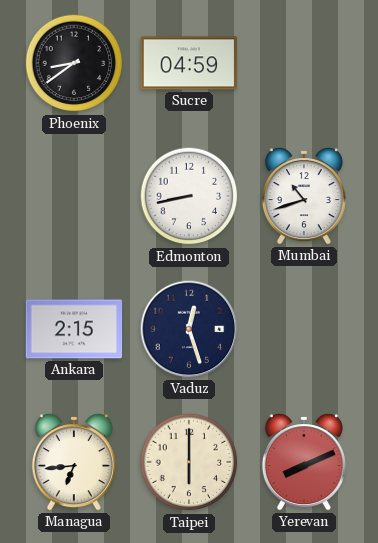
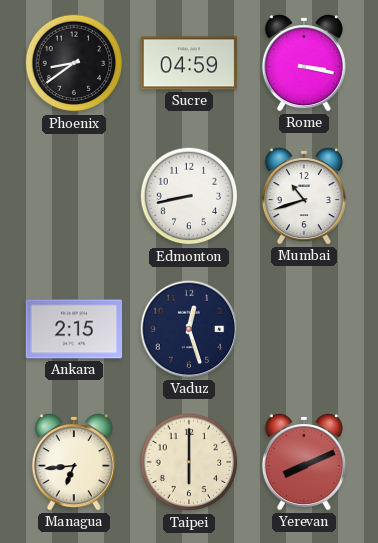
Rome: none -> 3:17 (304, 63)
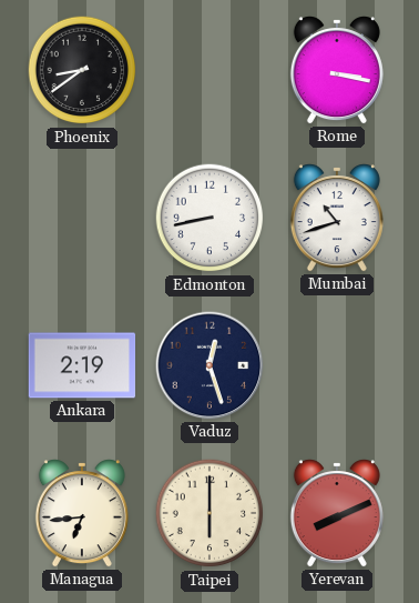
Sucre: 04:59 -> none (189, 63)
Ankara: 2:15 -> 2:19 (82, 365)
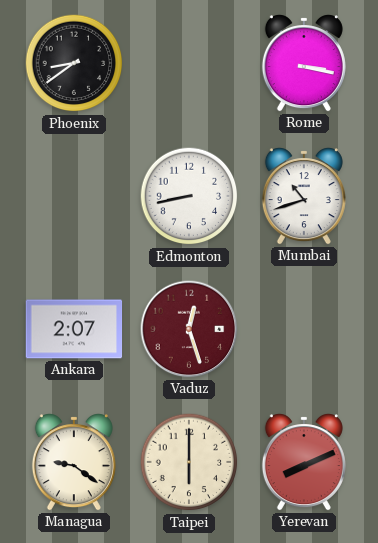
Ankara: 2:19 -> 2:07 (74, 329)
Vaduz dial: navy -> burgundy (189, 329)
Managua: 6:44 -> 9:21 (74, 462)
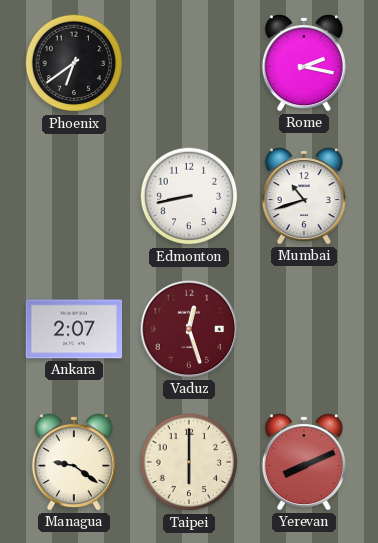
Phoenix: 8:39 -> 6:39 (74, 63)
Rome: 3:17 -> 2:17 (304, 63)
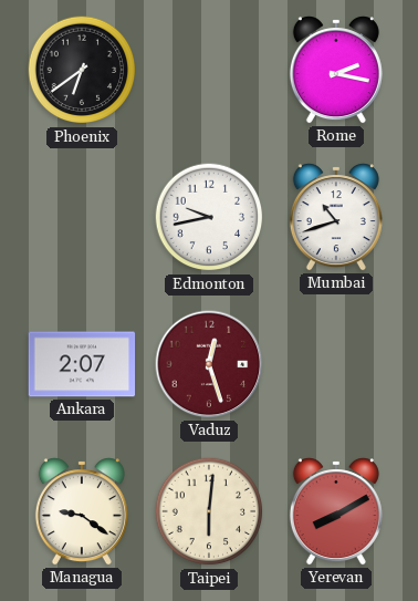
Edmonton: 8:43 -> 9:43 (209, 217)
Taipei: 6:00 -> 6:01 (209, 511)
Yerevan: 8:11 -> 8:10 (336, 511)
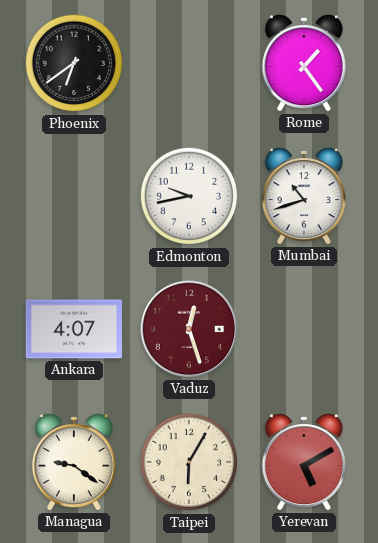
Rome: 2:17 -> 1:24 (304, 63)
Ankara: 2:07 -> 4:07 (74, 329)
Taipei: 6:01 -> 6:05 (189, 462)
Yerevan: 8:10 -> 5:10 (304, 462)
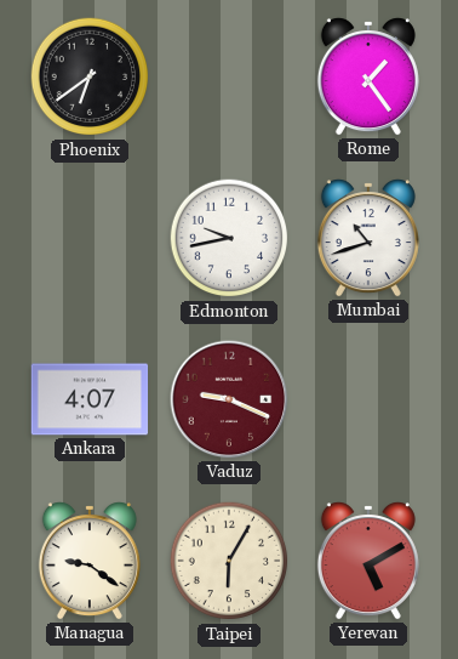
Vaduz: 12:27 -> 9:19 (229, 399)
